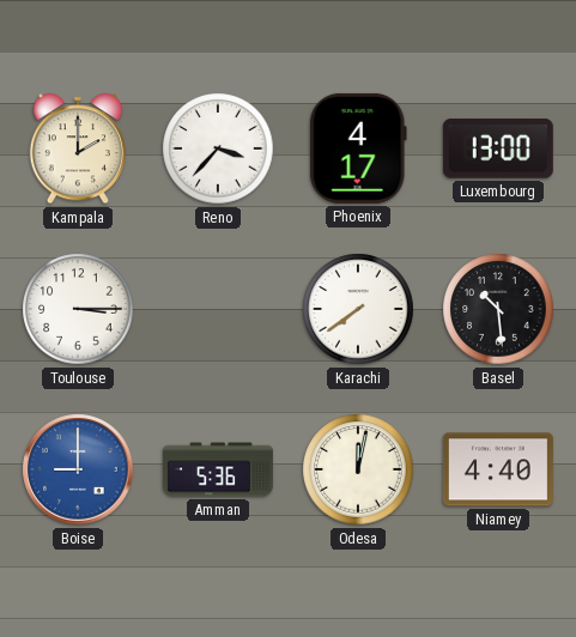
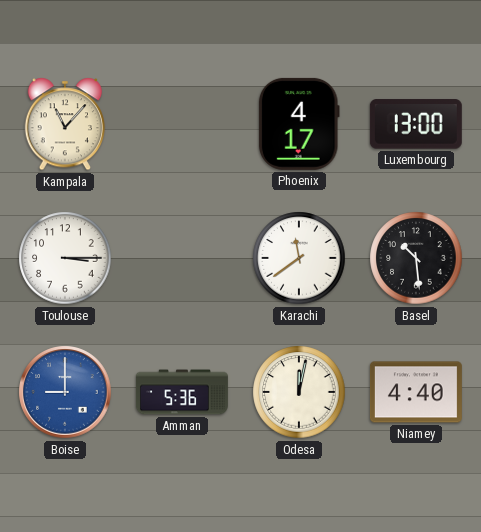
Kampala: 2:00 -> 11:07 (64, 124)
Reno: 3:37 -> none (218, 148)
Karachi: 7:39 -> 11:39 (299, 258)
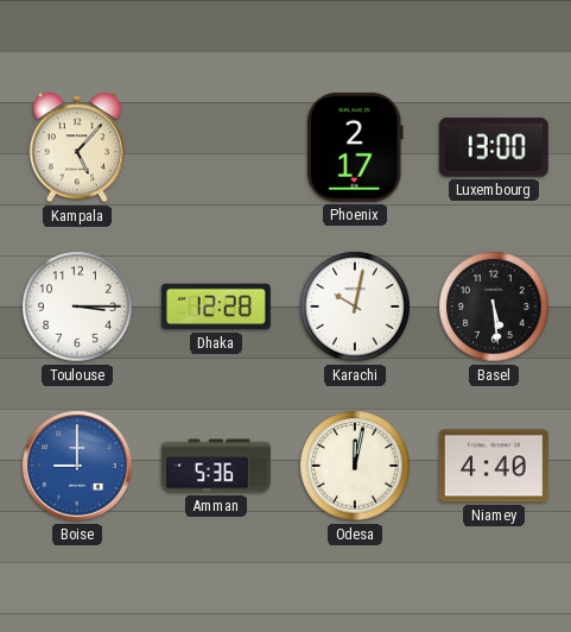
Kampala: 11:07 -> 5:07 (76, 147)
Phoenix: 4:17 -> 2:17 (355, 147)
Dhaka: none -> 12:28 (216, 306)
Karachi: 11:39 -> 10:02 (355, 306)
Basel: 10:29 -> 5:29 (494, 306)
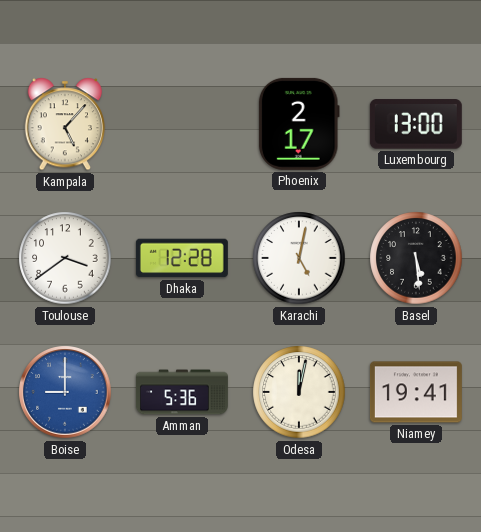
Toulouse: 3:15 -> 3:39 (65, 258)
Karachi: 10:02 -> 5:02 (299, 258)
Niamey: 4:40 -> 19:41 (416, 392)
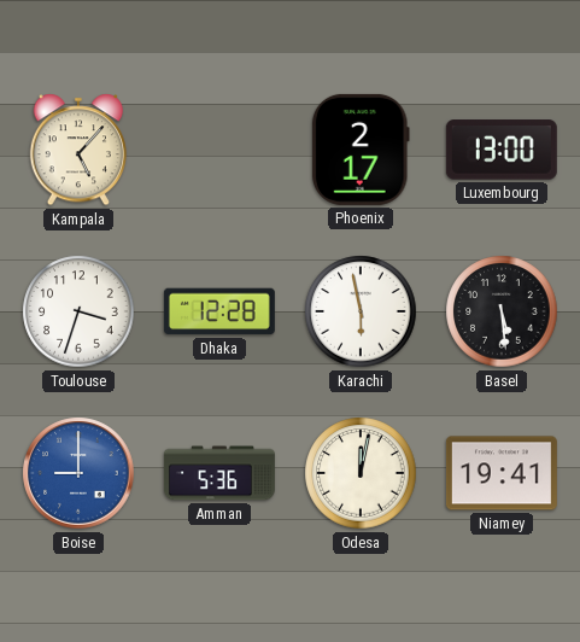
Toulouse: 3:39 -> 3:33 (78, 311)
Karachi: 5:02 -> 5:58 (361, 311)
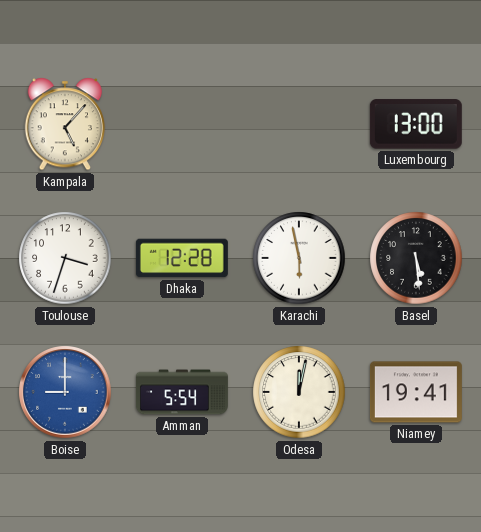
Phoenix: 2:17 -> none (361, 150)
Amman: 5:36 -> 5:54 (182, 392)
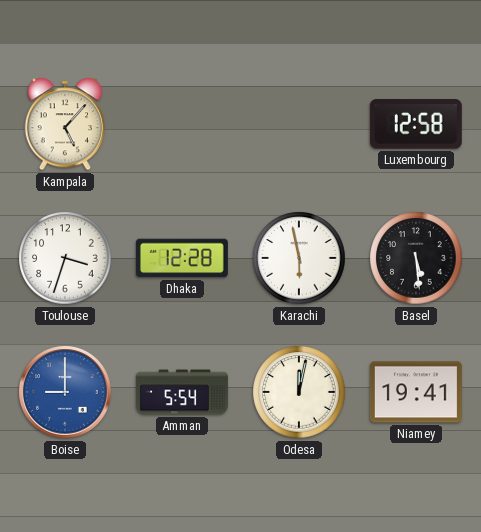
Luxembourg: 13:00 -> 12:58 (416, 124)
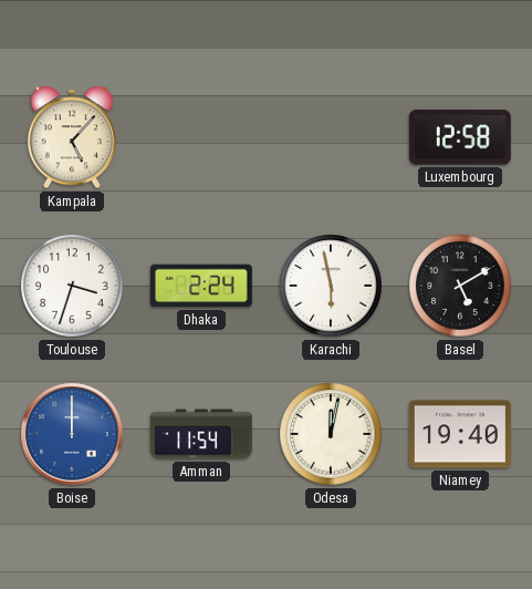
Dhaka: 12:28 -> 2:24 (201, 286)
Basel: 5:29 -> 5:10 (460, 286)
Boise: 9:00 -> 12:00 (72, 434)
Amman: 5:54 -> 11:54 (201, 434)
Niamey: 19:41 -> 19:40 (460, 434)
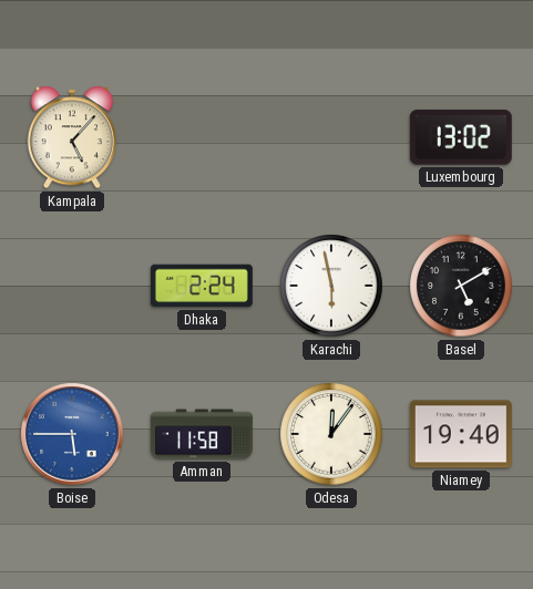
Luxembourg: 12:58 -> 13:02 (461, 137)
Toulouse: 3:33 -> none (72, 286)
Boise: 12:00 -> 5:45 (72, 434)
Amman: 11:54 -> 11:58 (202, 434)
Odesa: 12:02 -> 12:06 (331, 434)
